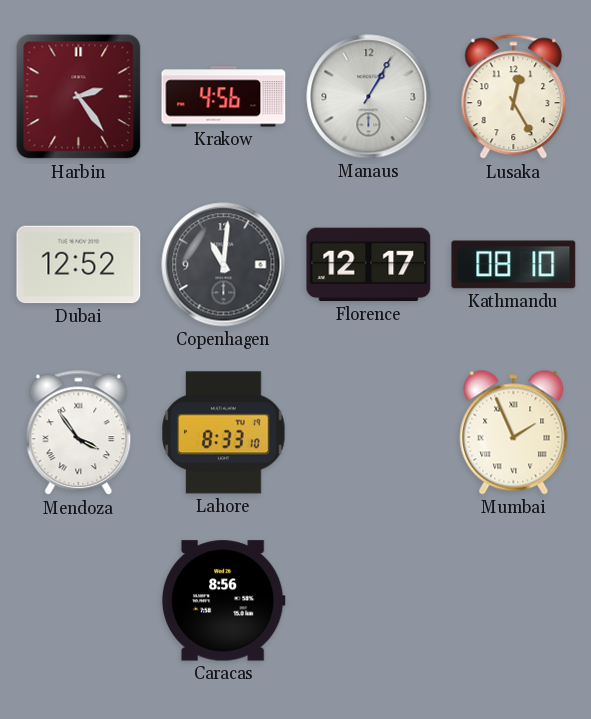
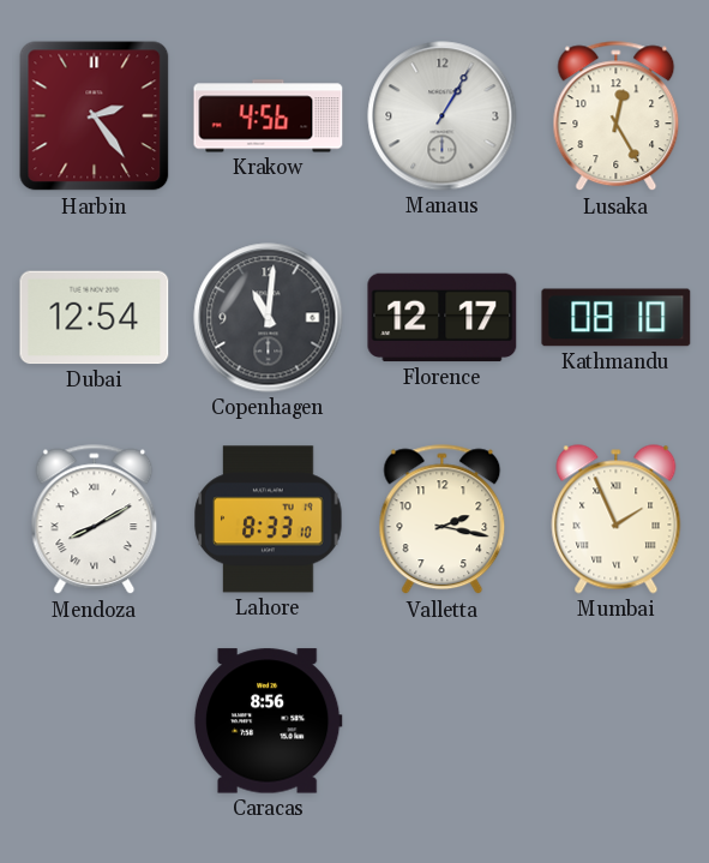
Dubai: 12:52 -> 12:54 (95, 318)
Mendoza: 3:54 -> 8:10 (95, 520)
Valletta: none -> 2:17 (443, 520)
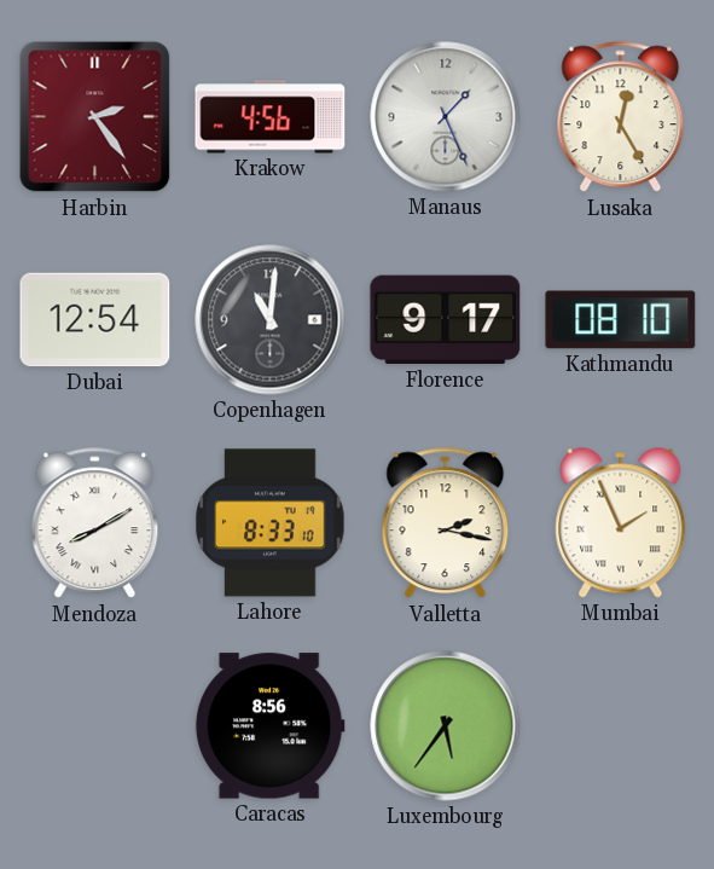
Manaus: 1:05 -> 1:26 (446, 117)
Florence: 12:17 -> 9:17 (446, 320)
Luxembourg: none -> 5:36 (446, 726)
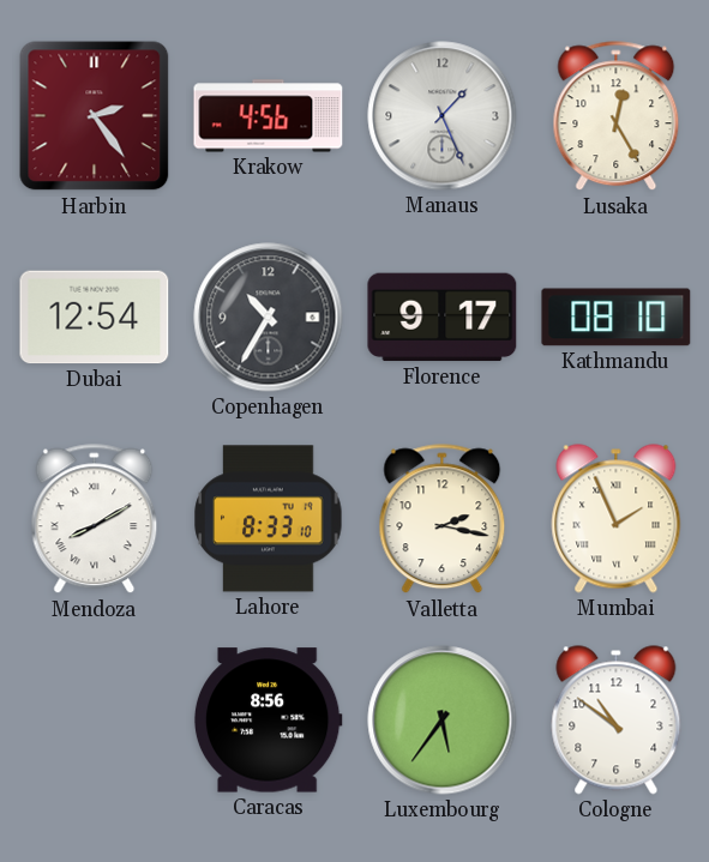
Copenhagen: 11:01 -> 10:35 (269, 318)
Cologne: none -> 10:51 (617, 721)
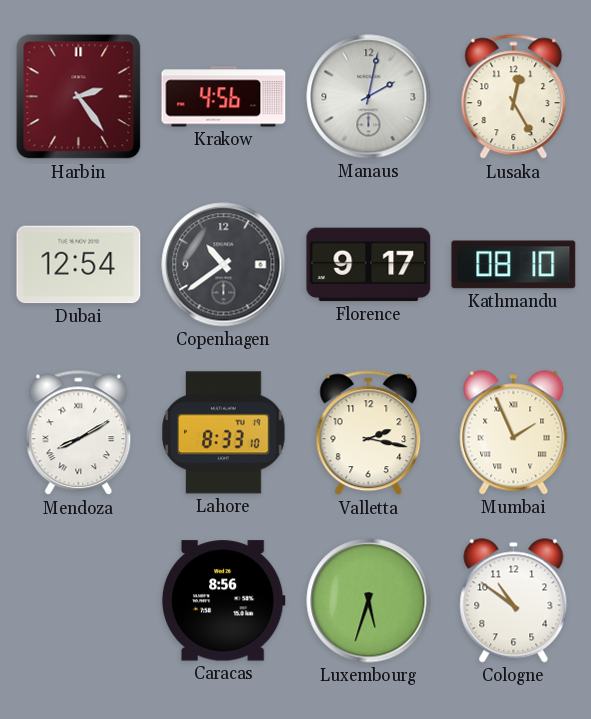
Manaus: 1:26 -> 2:02 (369, 97)
Copenhagen: 10:35 -> 10:39 (224, 265)
Luxembourg: 5:36 -> 5:33 (369, 601)
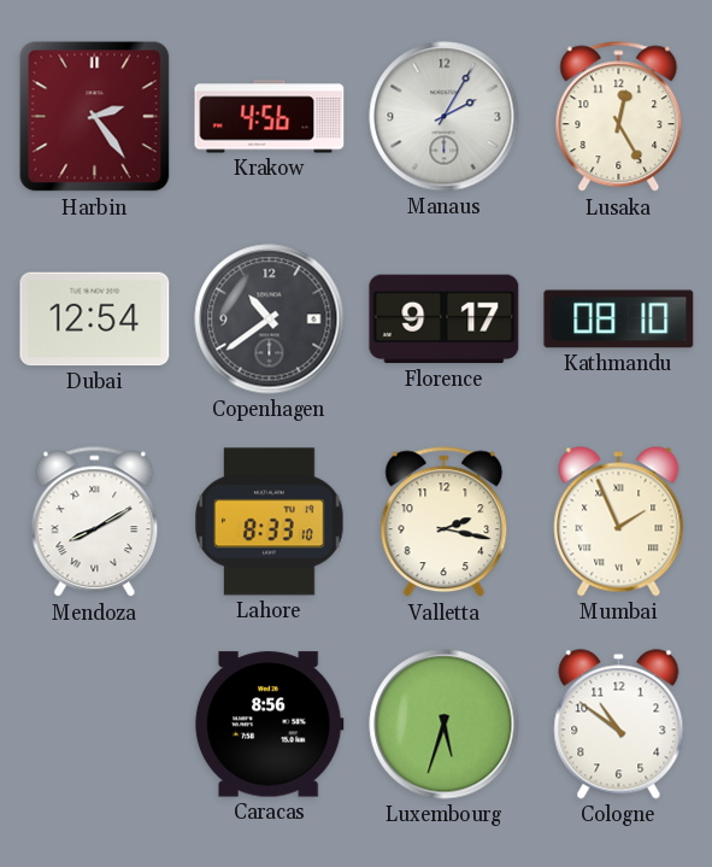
Manaus: 2:02 -> 2:05 (445, 117)
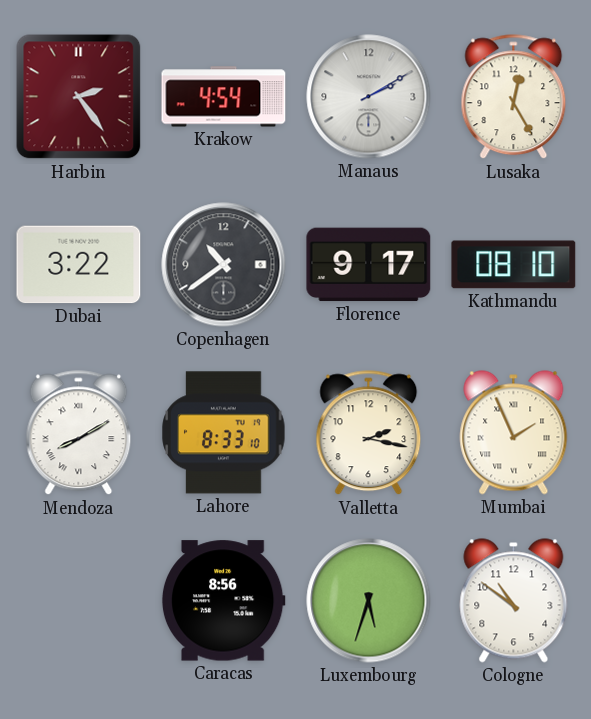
Krakow: 4:56 -> 4:54 (224, 97)
Manaus: 2:05 -> 2:10 (369, 97)
Dubai: 12:54 -> 3:22 (79, 265)
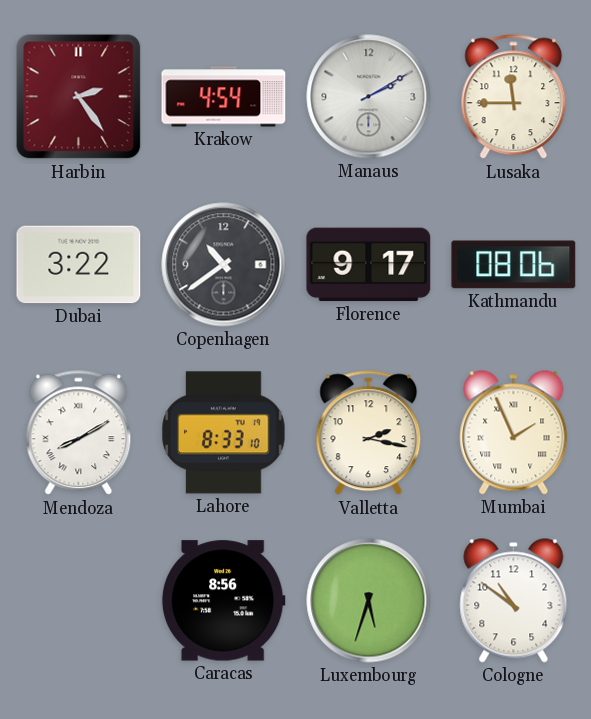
Lusaka: 12:25 -> 11:45 (514, 97)
Kathmandu: 08:10 -> 08:06 (514, 265)
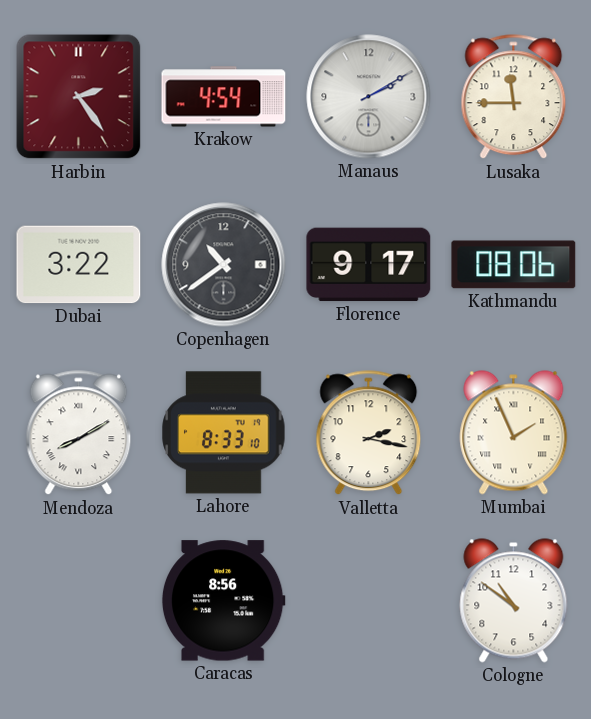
Luxembourg: 5:33 -> none (369, 601)
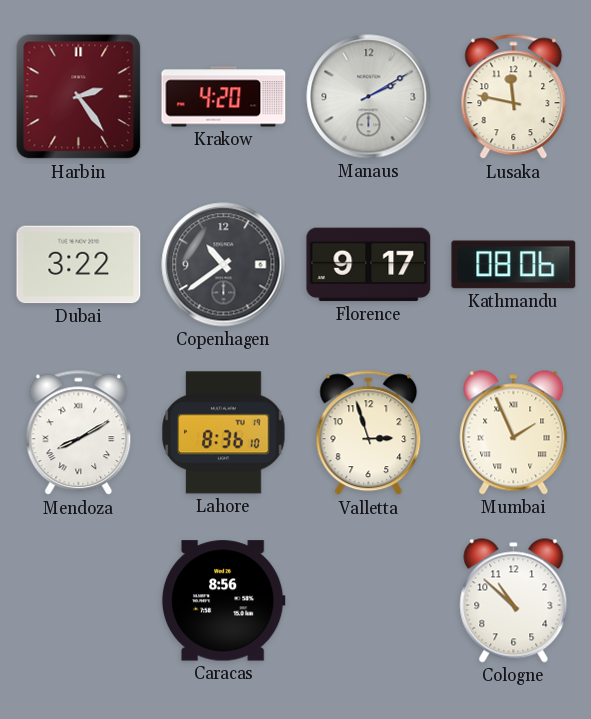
Krakow: 4:54 -> 4:20 (224, 97)
Lusaka: 11:45 -> 11:47 (514, 97)
Lahore: 8:33 -> 8:36 (224, 433)
Valletta: 2:17 -> 2:57 (369, 433)
Cologne: 10:51 -> 10:52 (514, 601)
